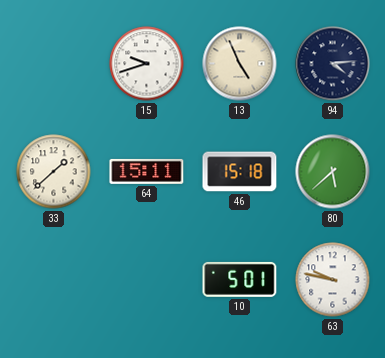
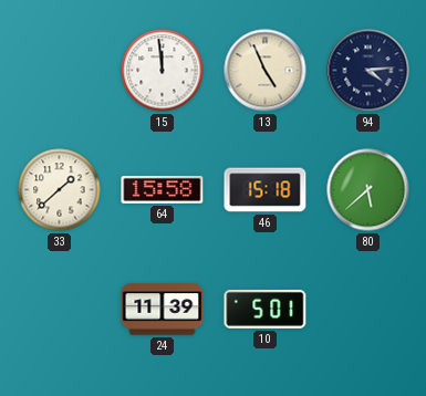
15: 9:42 -> 11:59 (163, 71)
64: 15:11 -> 15:58 (163, 189)
24: none -> 11:39 (163, 310)
63: 9:47 -> none (333, 280)
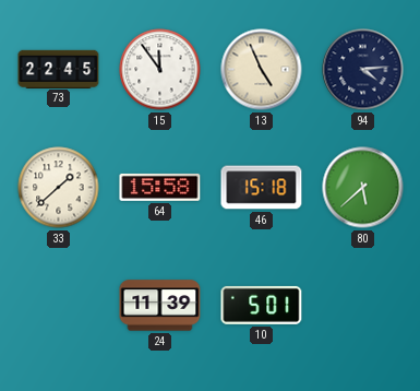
73: none -> 22:45 (59, 69)
15: 11:59 -> 11:54 (160, 70)
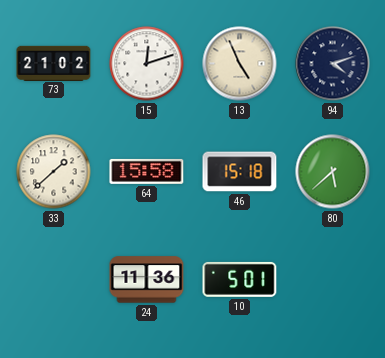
73: 22:45 -> 21:02 (54, 63)
15: 11:54 -> 12:12 (147, 64)
94: 4:14 -> 4:12 (333, 64)
24: 11:39 -> 11:36 (147, 280)
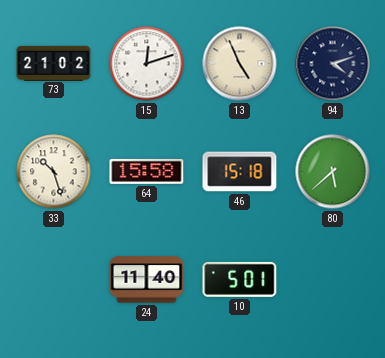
33: 1:38 -> 10:27 (54, 172)
24: 11:36 -> 11:40 (147, 280)
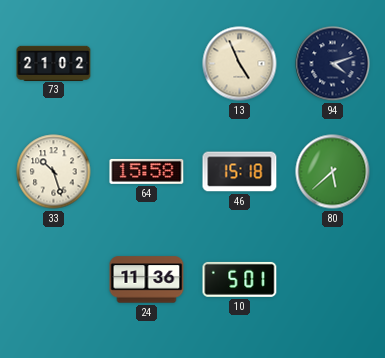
15: 12:12 -> none (147, 64)
24: 11:40 -> 11:36 (147, 280)
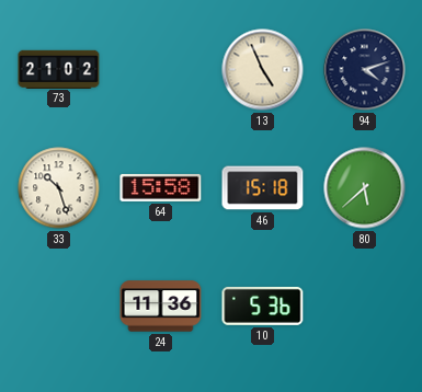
10: 5:01 -> 5:36 (263, 305)
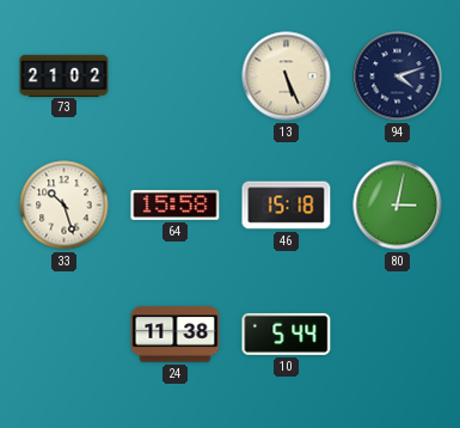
13: 4:56 -> 5:26 (287, 77)
80: 5:38 -> 3:02 (398, 206)
24: 11:36 -> 11:38 (176, 335)
10: 5:36 -> 5:44 (287, 334)
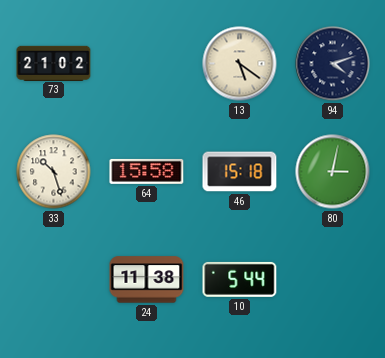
13: 5:26 -> 5:21 (240, 64)
